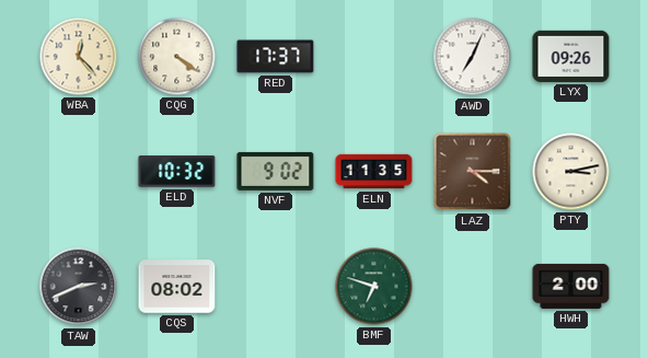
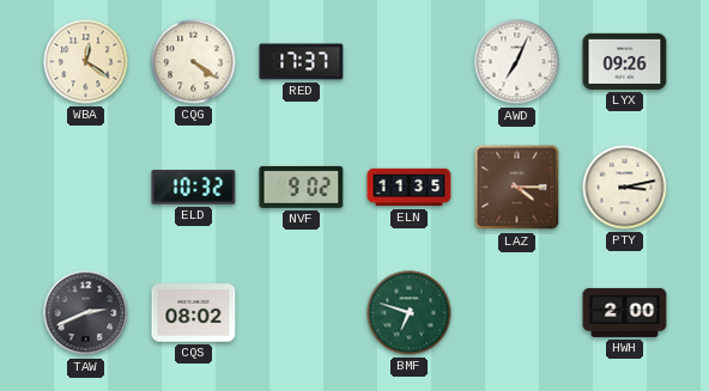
WBA: 12:23 -> 12:21 (86, 62)
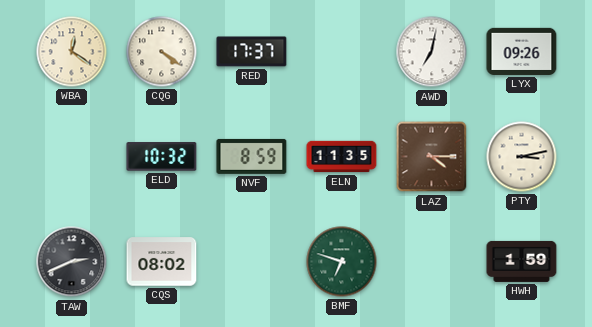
AWD: 7:04 -> 7:02 (432, 52)
NVF: 9:02 -> 8:59 (252, 156)
HWH: 2:00 -> 1:59 (522, 261)
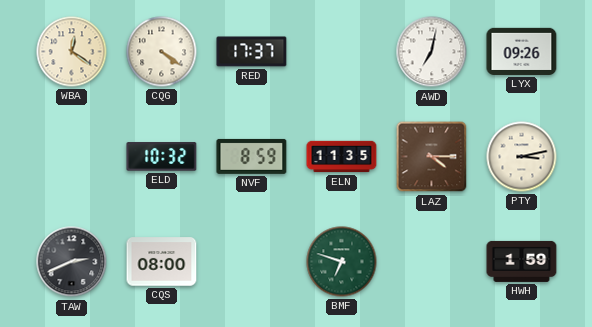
CQS: 08:02 -> 08:00 (162, 262)
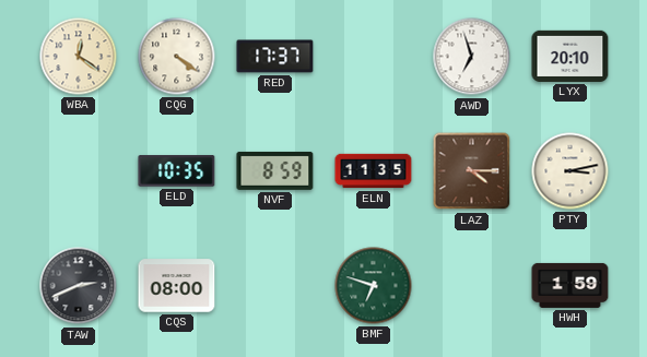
AWD: 7:02 -> 6:57 (472, 57)
LYX: 09:26 -> 20:10 (570, 56)
ELD: 10:32 -> 10:35 (177, 171)
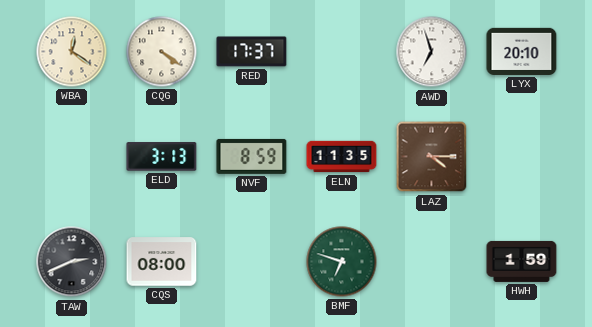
ELD: 10:35 -> 3:13 (162, 157)
PTY: 3:13 -> none (570, 171)
